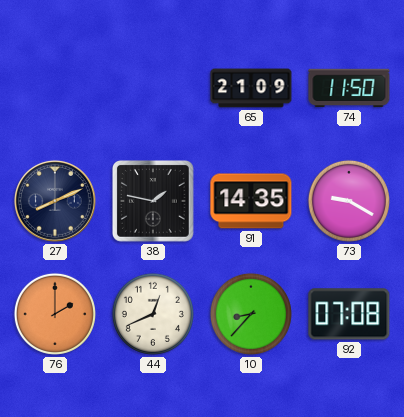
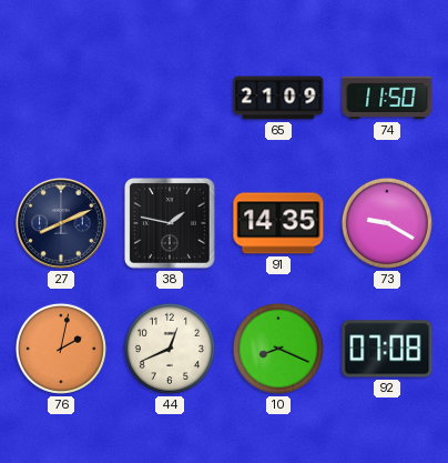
76: 2:00 -> 2:02 (61, 349)
10: 8:37 -> 8:19 (278, 349)
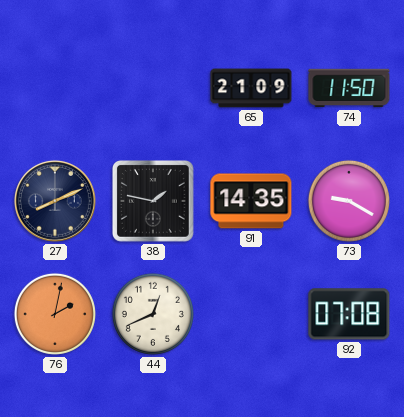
10: 8:19 -> none (278, 349)
